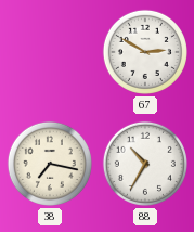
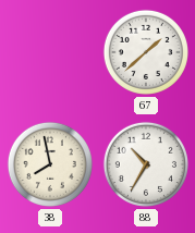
67: 2:50 -> 1:38 (146, 52)
38: 7:17 -> 7:58 (50, 164)
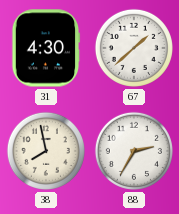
31: none -> 4:30 (46, 48)
88: 10:35 -> 2:35 (134, 151)
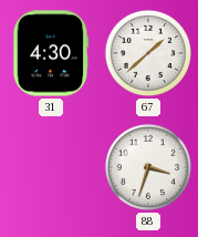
38: 7:58 -> none (46, 151)
88: 2:35 -> 3:33 (148, 167)
